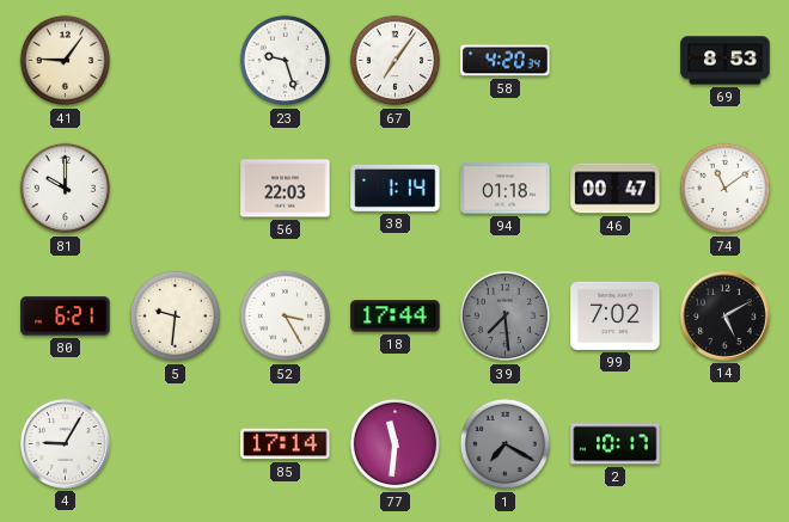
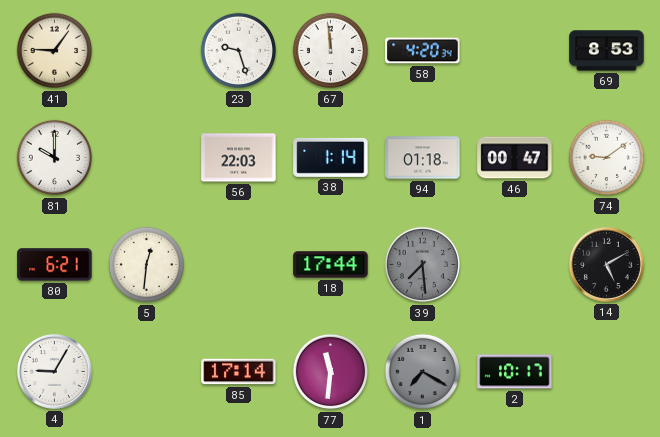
67: 7:06 -> 11:59 (331, 51)
74: 11:09 -> 9:09 (607, 158)
5: 9:31 -> 12:31 (147, 265)
52: 3:25 -> none (286, 317)
99: 7:02 -> none (616, 315)
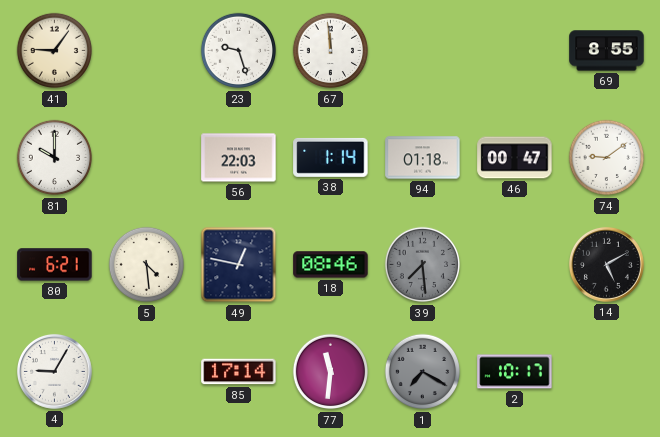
58: 4:20 -> none (423, 51)
69: 8:53 -> 8:55 (607, 51)
5: 12:31 -> 4:29 (147, 265)
49: none -> 12:47 (239, 265)
18: 17:44 -> 08:46 (331, 265)
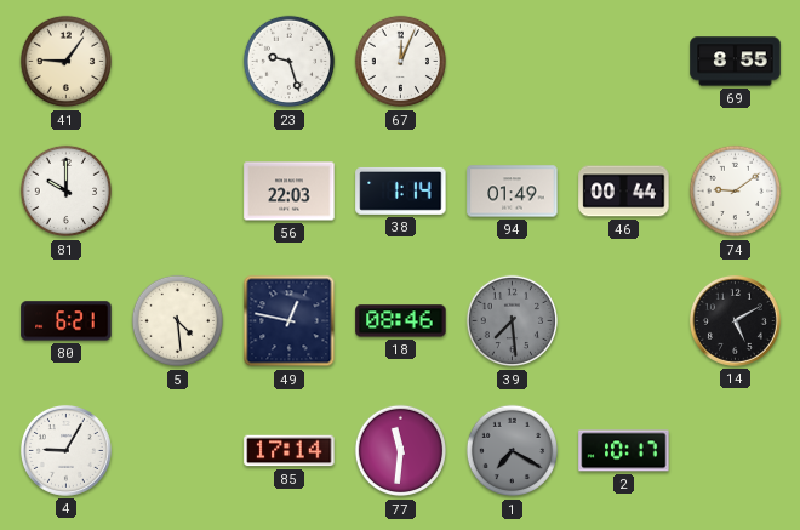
67: 11:59 -> 12:04 (401, 62)
94: 01:18 -> 01:49 (513, 192)
46: 00:47 -> 00:44 (624, 192)
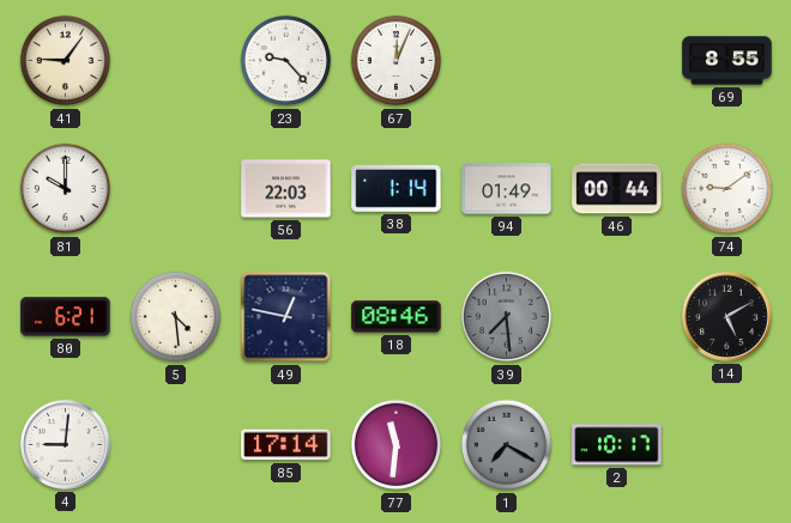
23: 9:27 -> 9:23 (286, 61)
4: 9:05 -> 9:01 (65, 444)
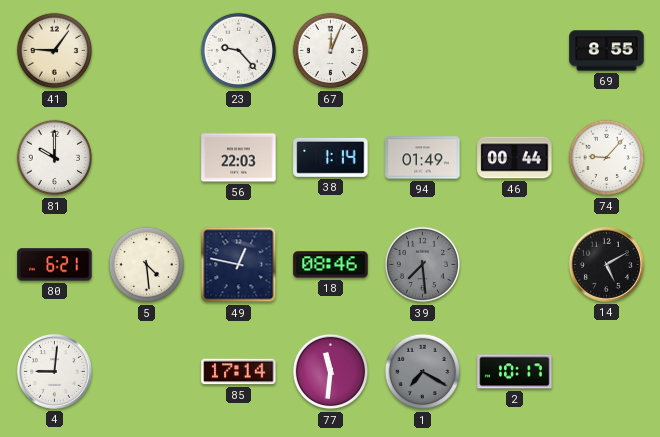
74: 9:09 -> 9:07 (607, 158)
